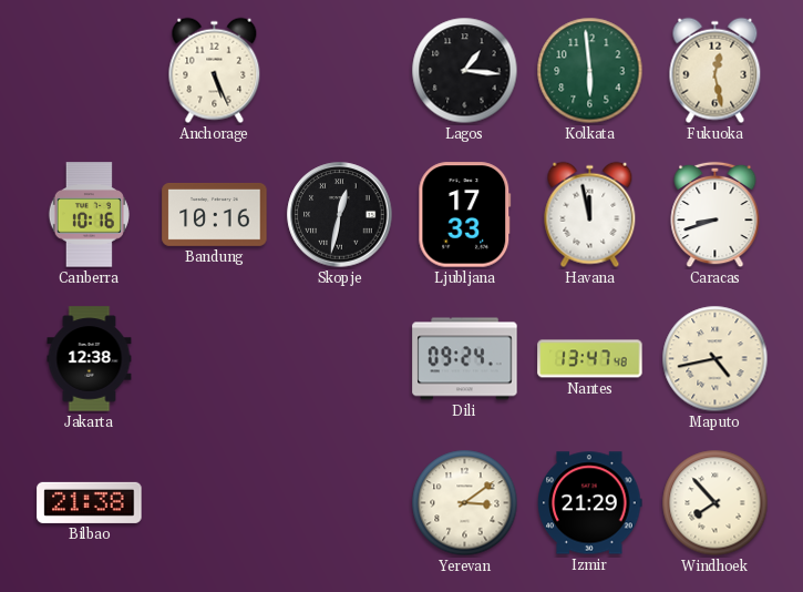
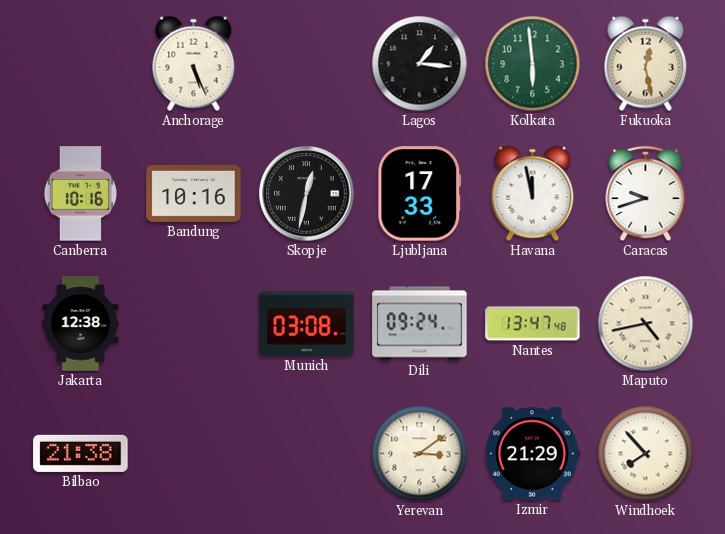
Caracas: 8:42 -> 9:42 (646, 194)
Munich: none -> 03:08 (307, 323)
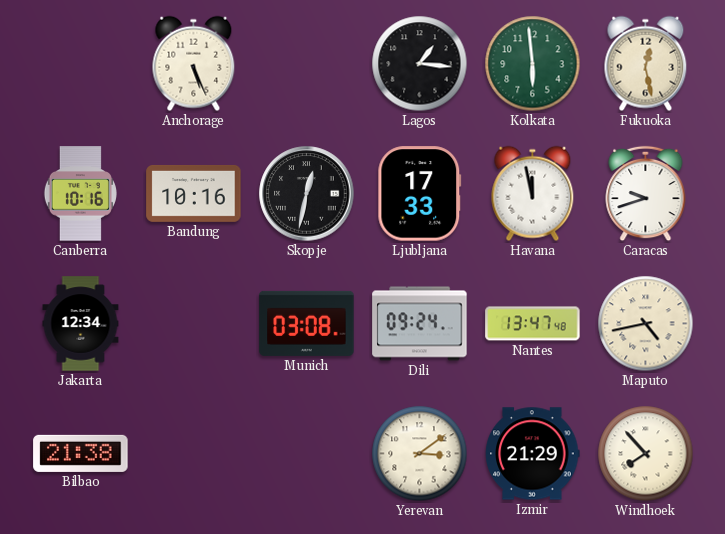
Jakarta: 12:38 -> 12:34 (81, 324)
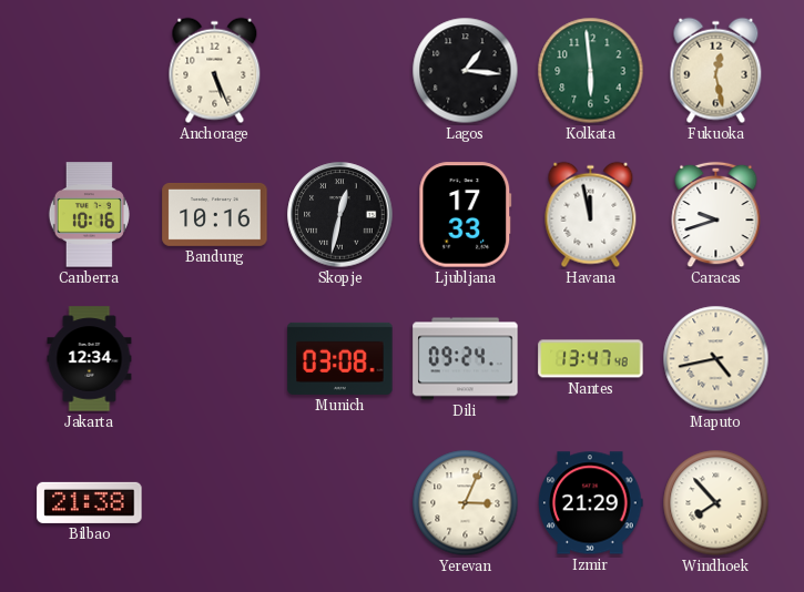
Yerevan: 3:09 -> 3:04 (466, 503)
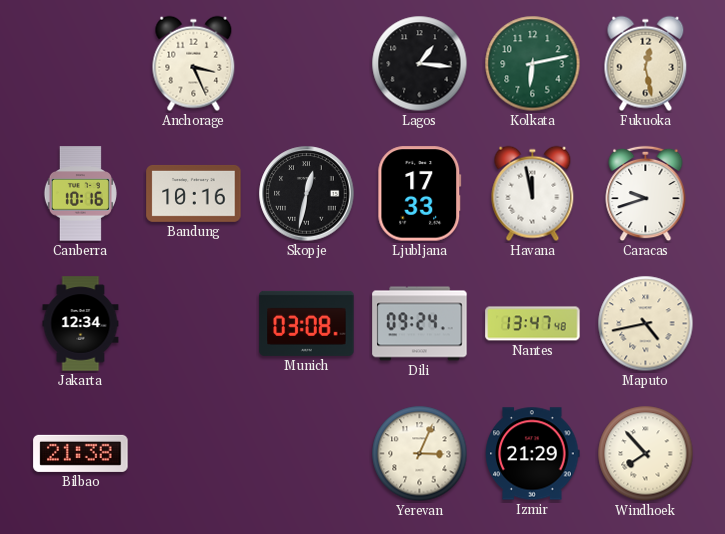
Anchorage: 5:26 -> 3:26 (194, 64)
Kolkata: 5:59 -> 6:13 (533, 64)
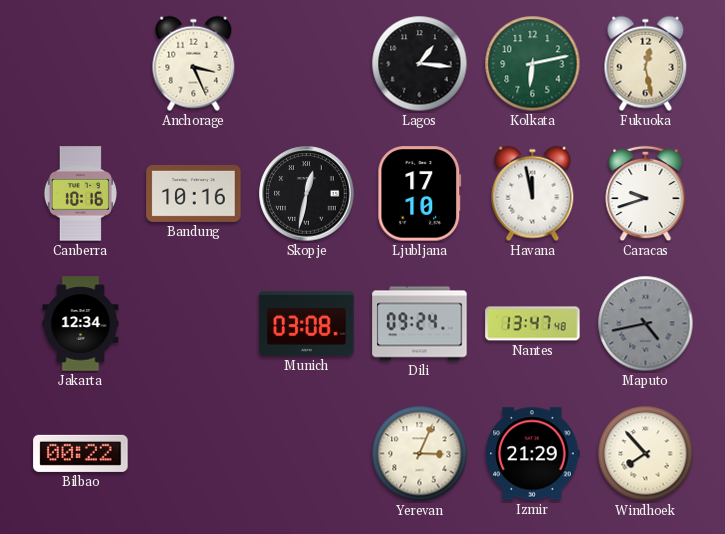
Ljubljana: 17:33 -> 17:10 (420, 194)
Maputo dial: cream -> grey (646, 324)
Bilbao: 21:38 -> 00:22 (81, 453)
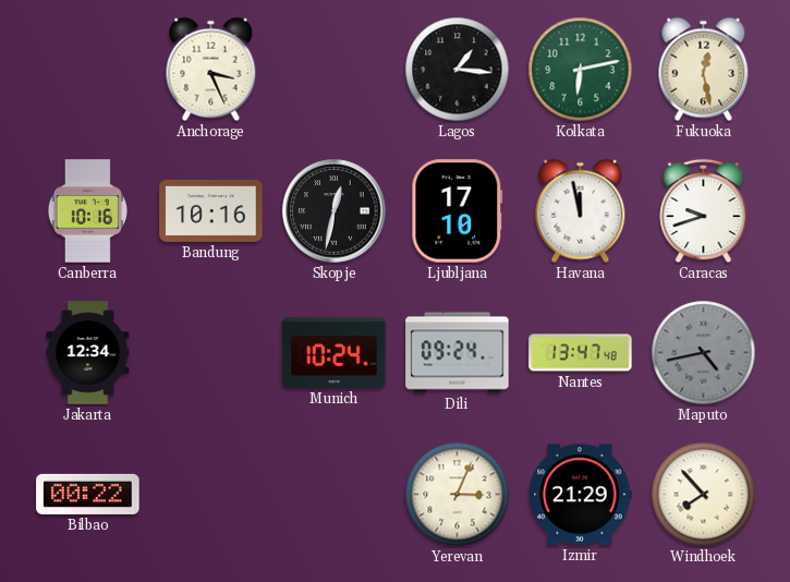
Munich: 03:08 -> 10:24 (335, 352)
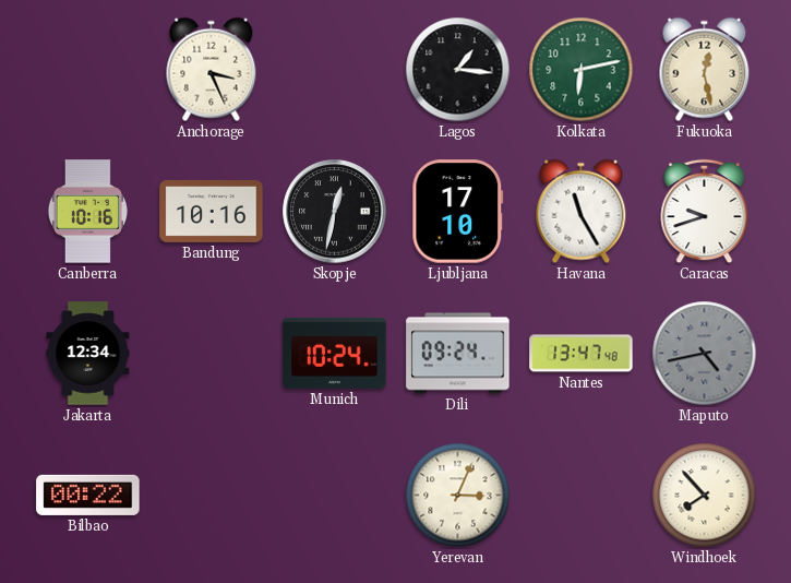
Havana: 11:58 -> 11:25 (582, 212)
Izmir: 21:29 -> none (581, 495)
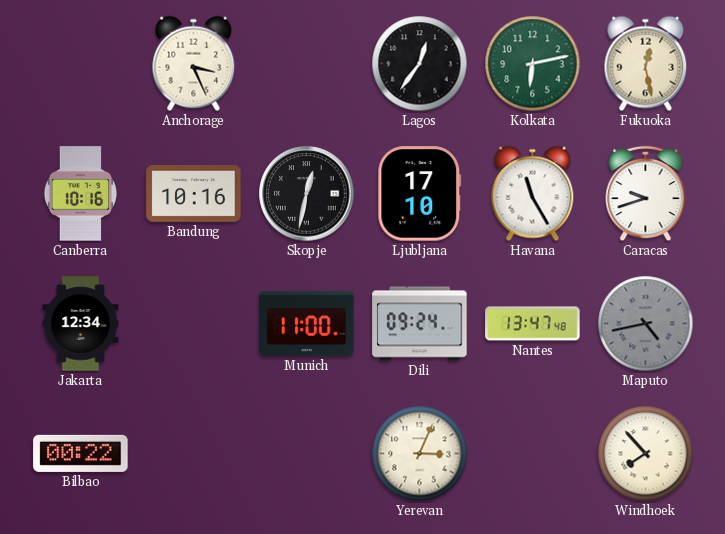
Lagos: 1:16 -> 12:36 (420, 64)
Munich: 10:24 -> 11:00 (307, 323)
